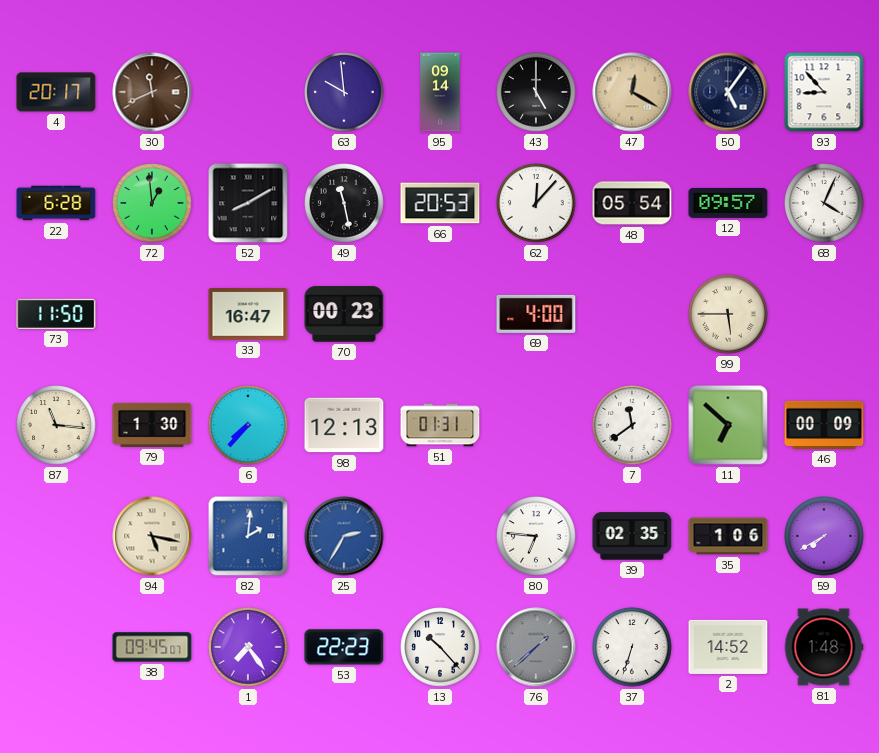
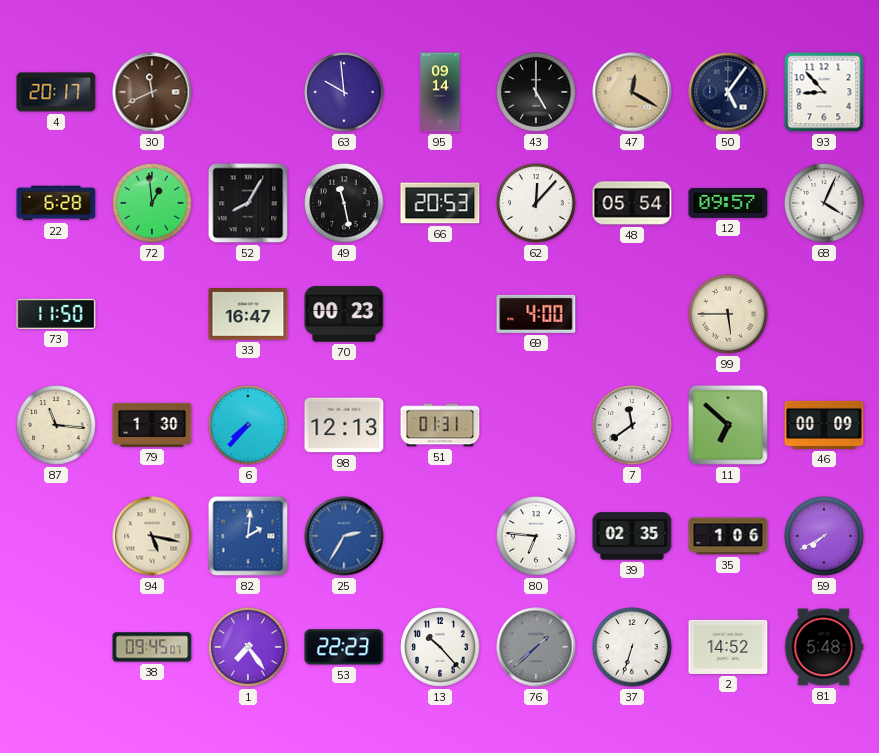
52: 8:10 -> 8:05 (248, 203)
81: 1:48 -> 5:48 (824, 647)
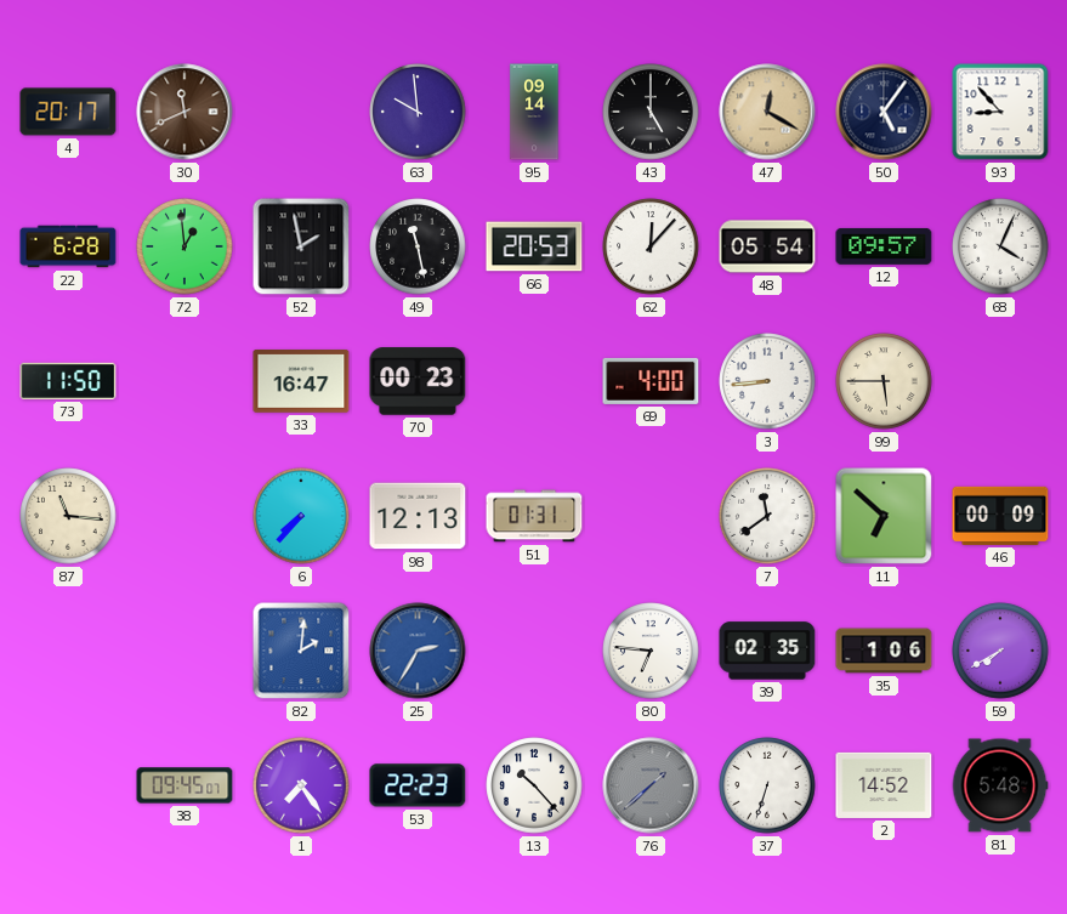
52: 8:05 -> 1:58 (301, 246)
3: none -> 8:44 (767, 381)
79: 1:30 -> none (152, 425)
94: 5:17 -> none (152, 536)
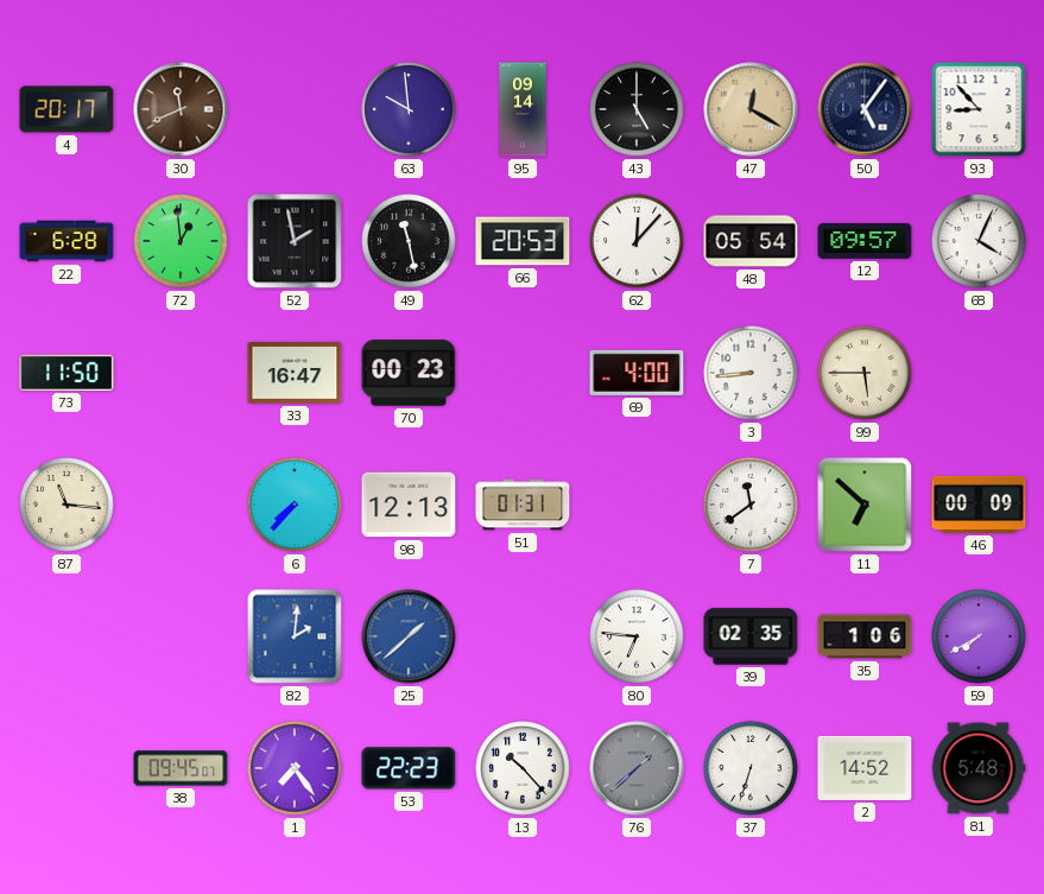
25: 2:35 -> 1:38 (409, 636)
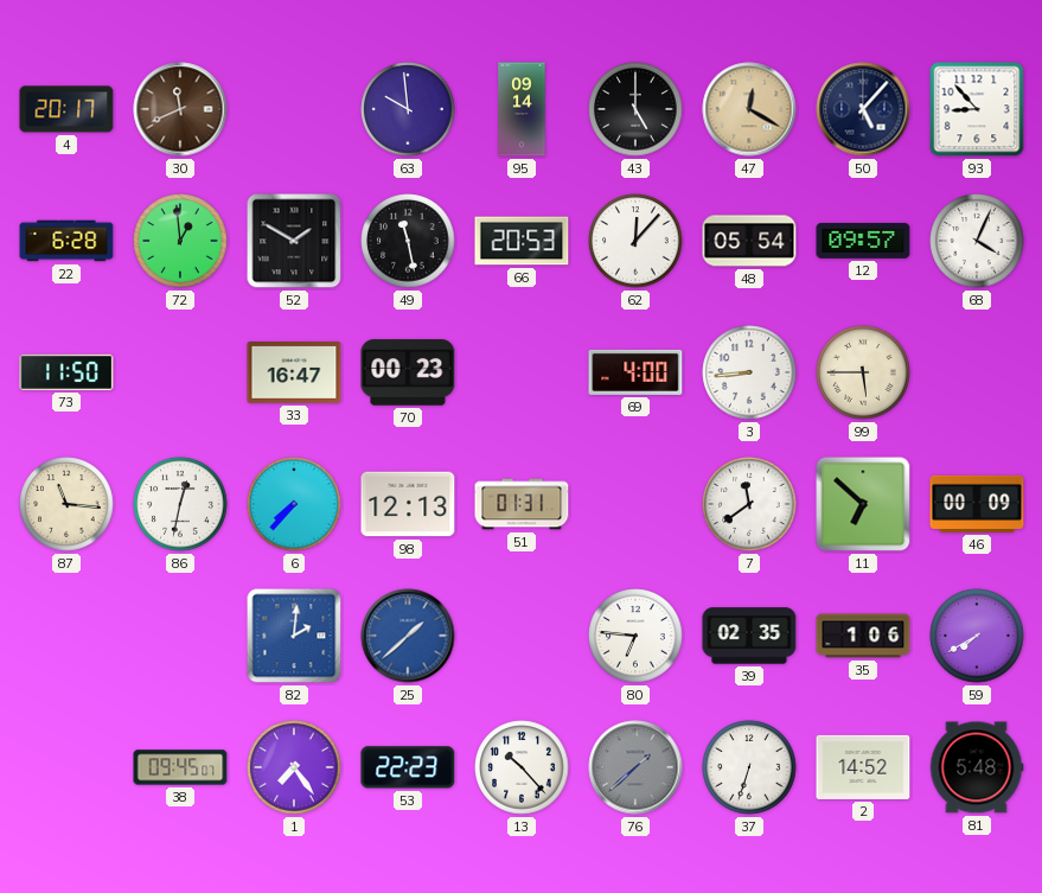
50: 5:06 -> 5:07 (863, 109)
52: 1:58 -> 1:50 (294, 241)
86: none -> 12:32 (180, 504)
